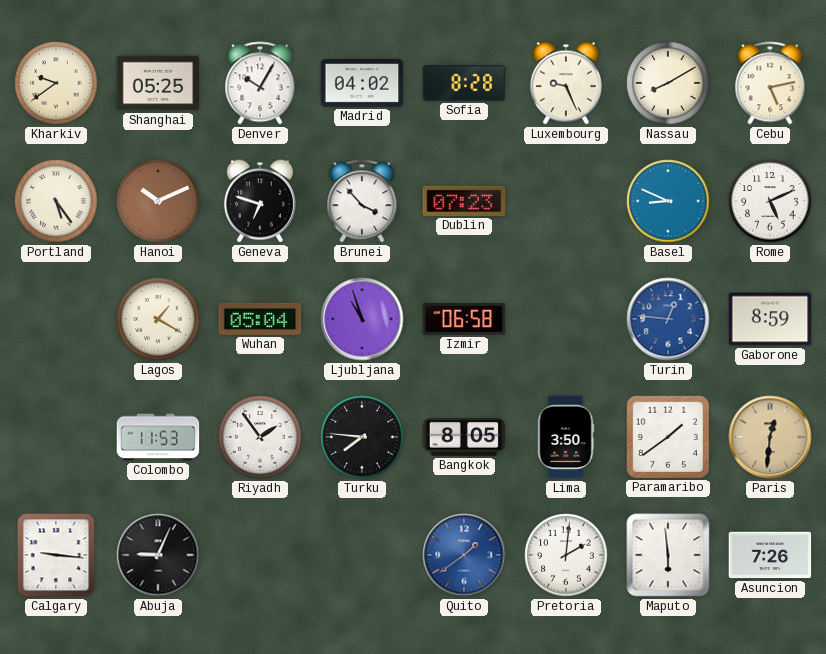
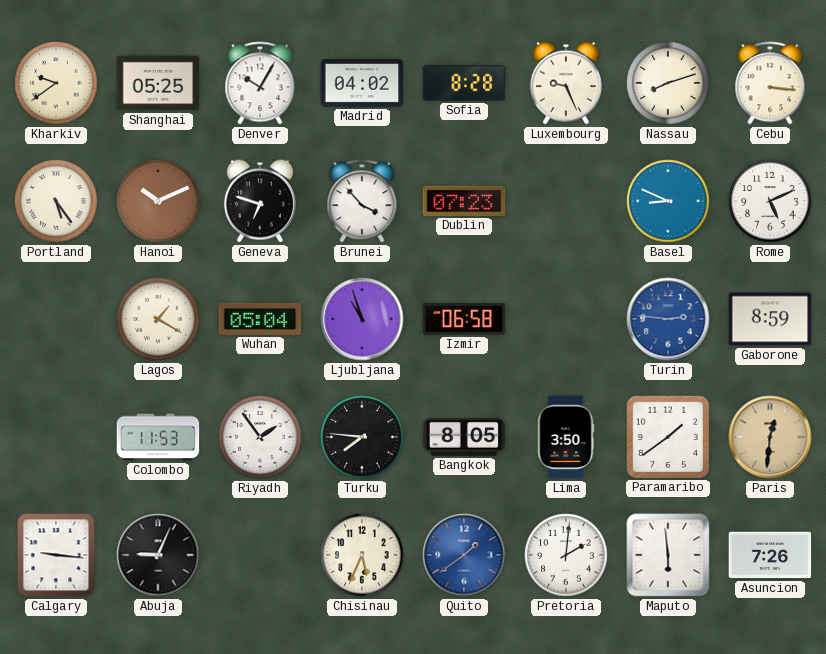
Nassau: 8:10 -> 8:12 (668, 83)
Cebu: 5:13 -> 3:16 (770, 83)
Turin: 12:46 -> 2:46 (668, 319)
Chisinau: none -> 5:34 (362, 555)
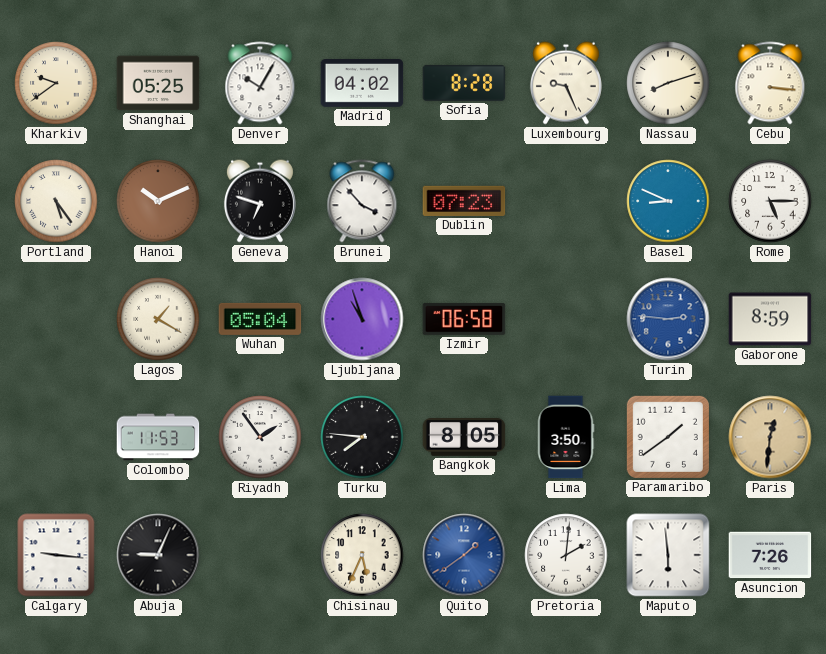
Rome: 5:11 -> 5:15 (770, 201)
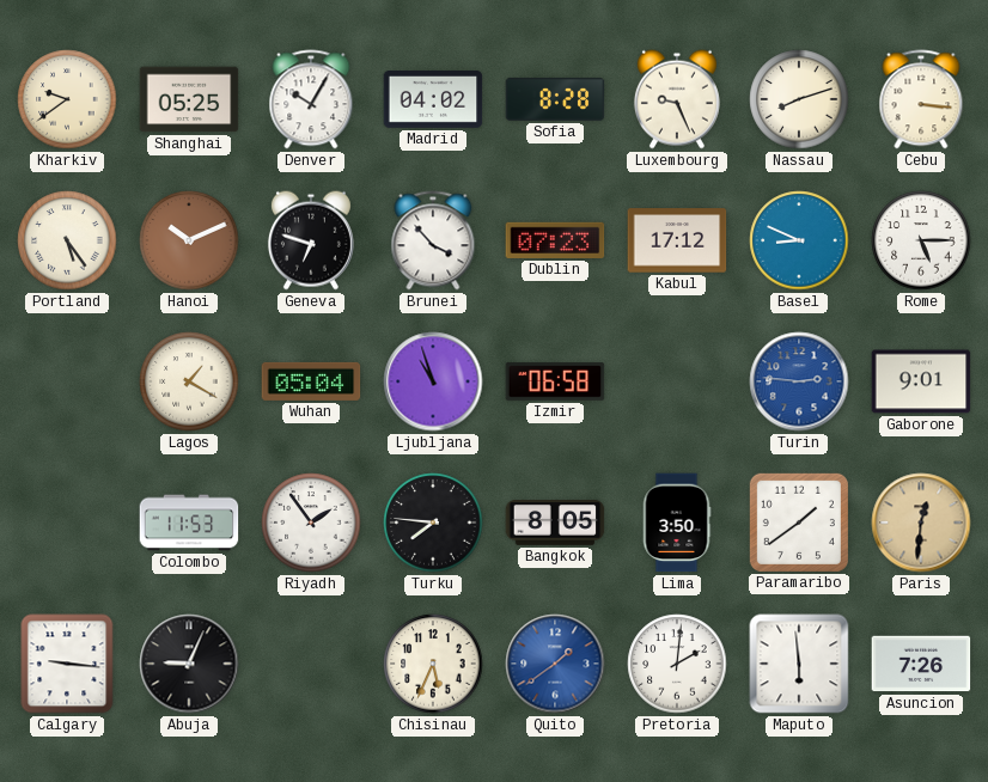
Kabul: none -> 17:12 (677, 240)
Gaborone: 8:59 -> 9:01 (921, 381)
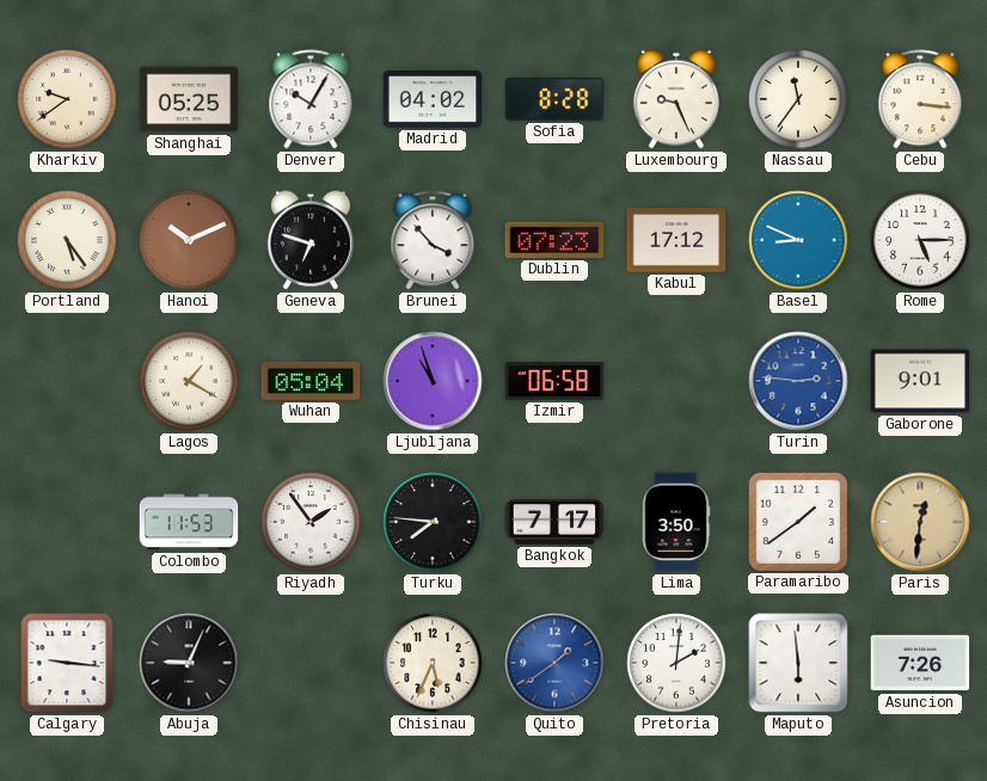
Nassau: 8:12 -> 11:36 (798, 99)
Bangkok: 8:05 -> 7:17 (554, 523)
